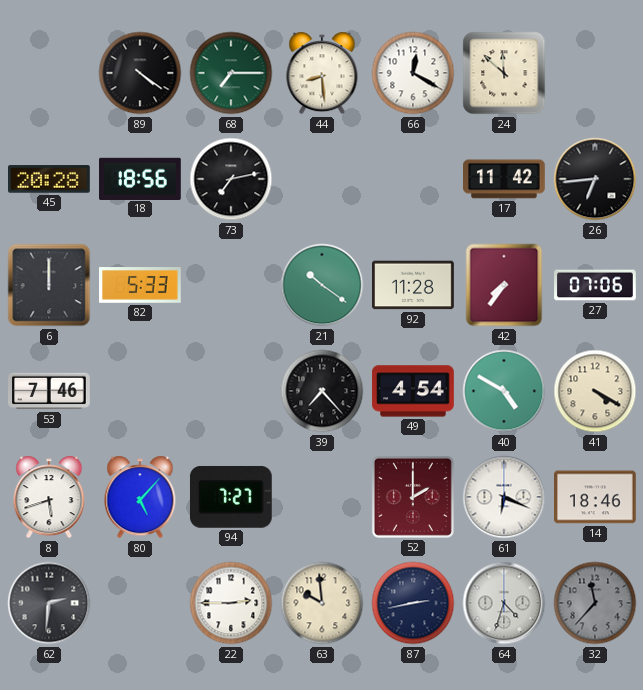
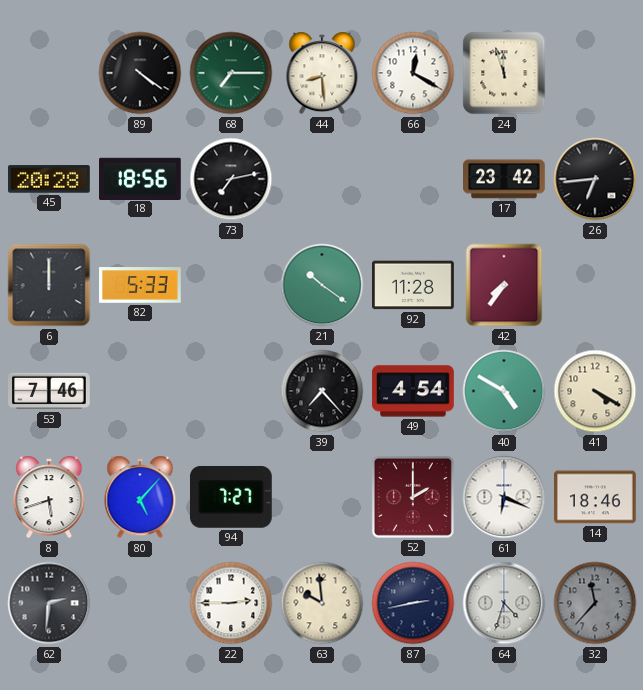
24: 11:52 -> 11:57 (504, 73)
17: 11:42 -> 23:42 (505, 179)
27: 07:06 -> none (595, 285)
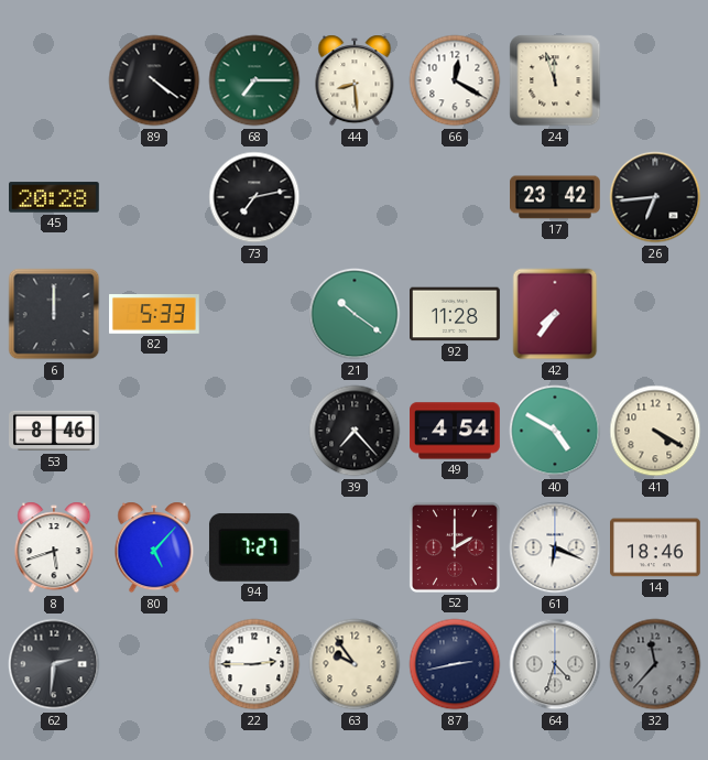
18: 18:56 -> none (141, 178)
53: 7:46 -> 8:46 (54, 431)
63: 9:59 -> 9:54 (355, 664)
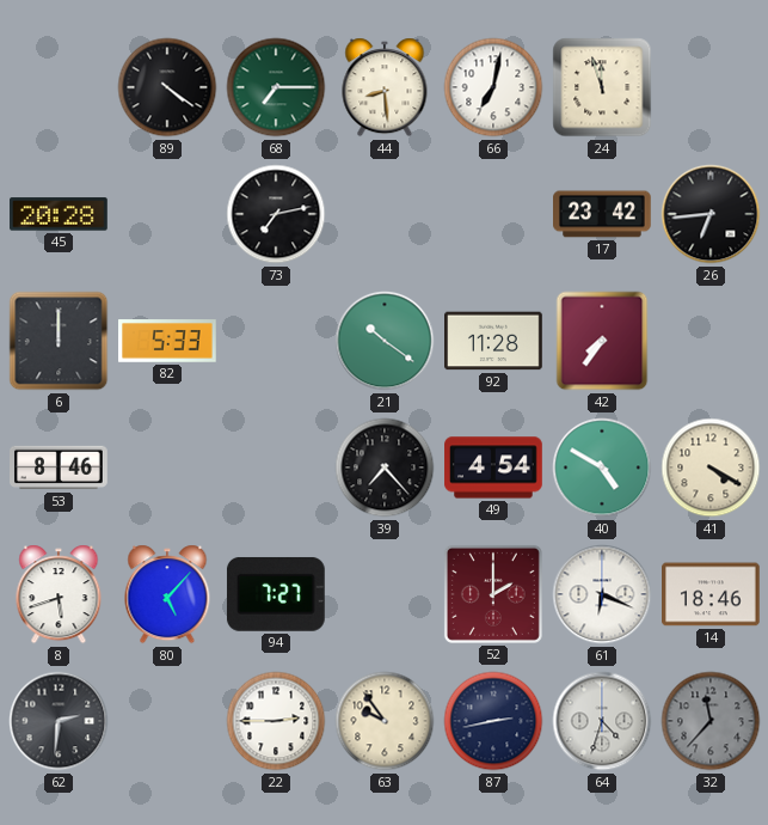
66: 12:20 -> 7:02 (493, 87)
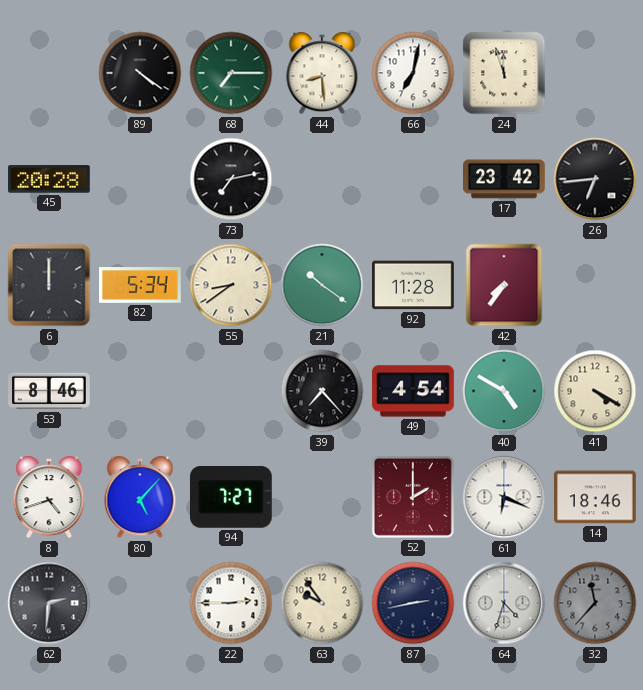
82: 5:33 -> 5:34 (141, 285)
55: none -> 8:39 (231, 285)
8: 5:42 -> 4:42 (49, 497)
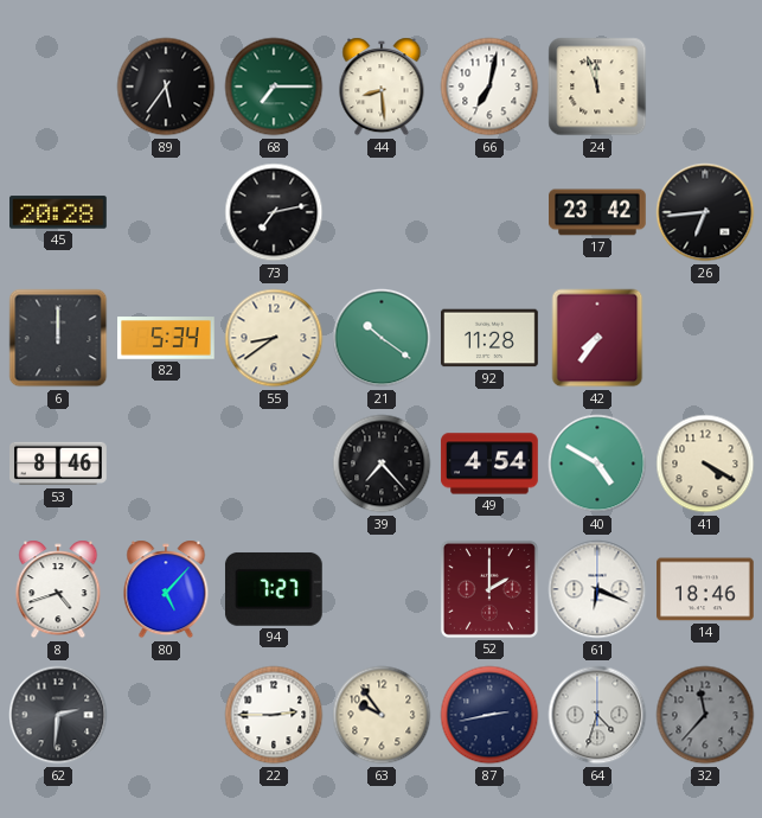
89: 4:21 -> 5:36 (166, 87)
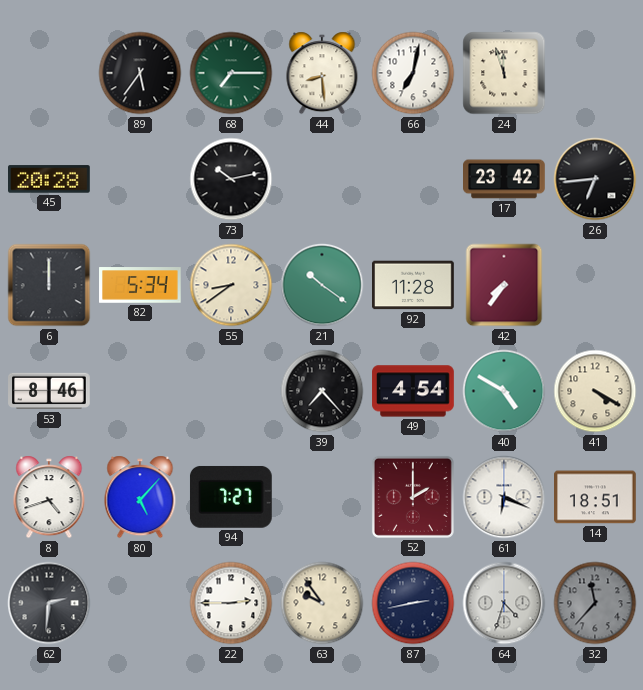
73: 7:13 -> 10:13 (231, 179)
14: 18:46 -> 18:51 (596, 497)
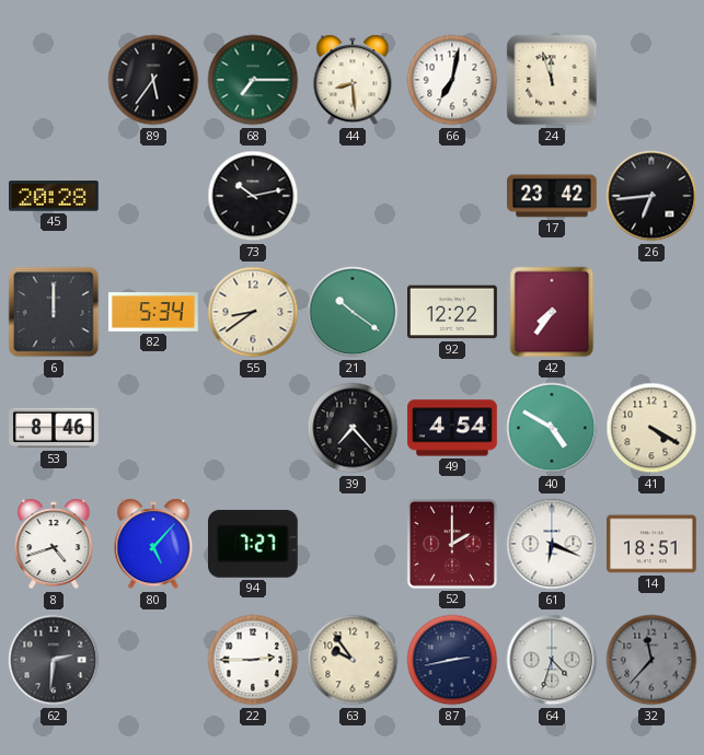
92: 11:28 -> 12:22 (452, 312)
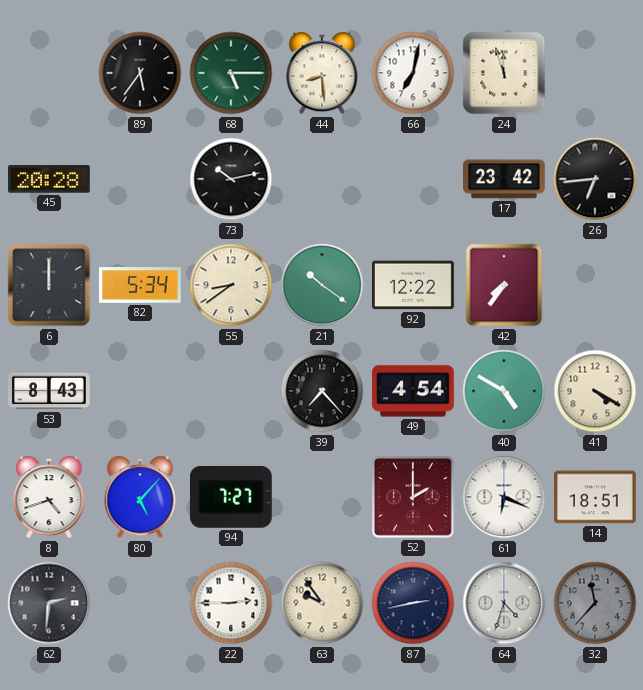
68: 7:15 -> 5:15 (231, 73)
53: 8:46 -> 8:43 (49, 391)
